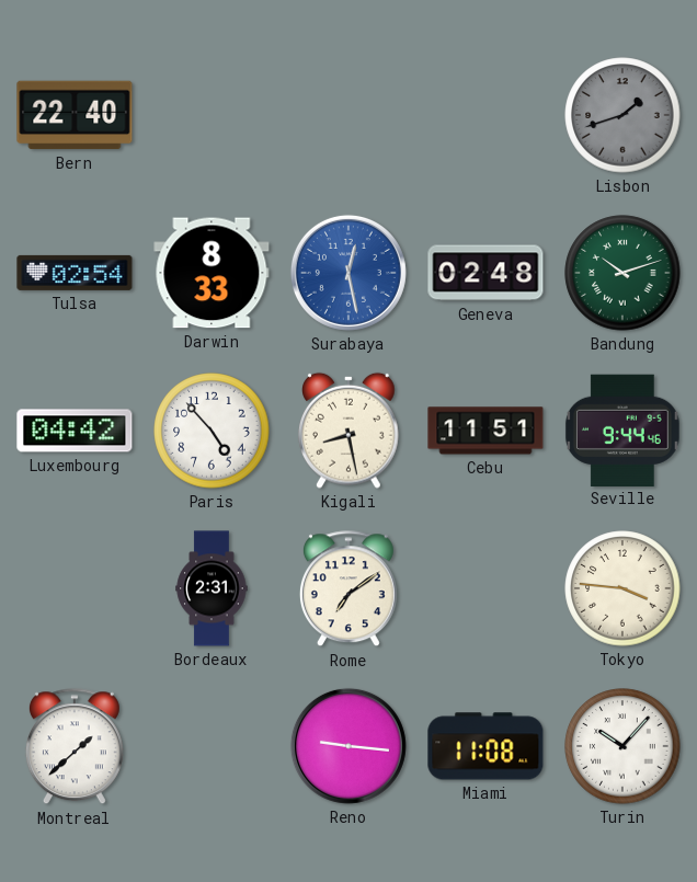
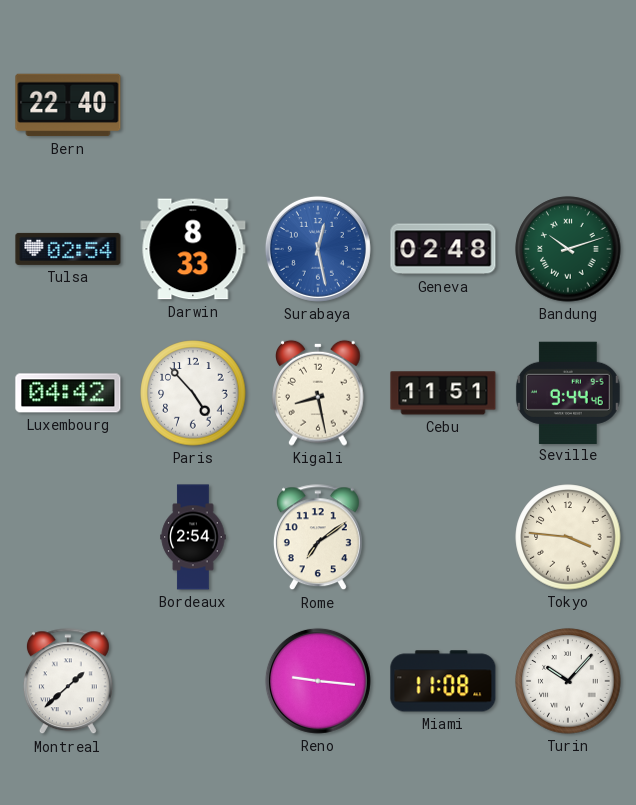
Lisbon: 1:42 -> none (622, 115)
Bordeaux: 2:31 -> 2:54 (193, 537)
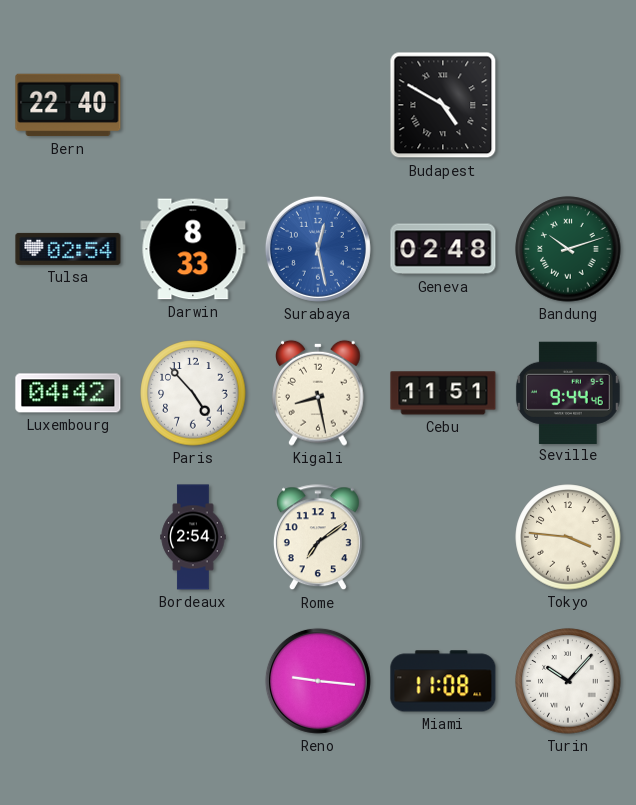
Budapest: none -> 4:50 (443, 105)
Montreal: 1:38 -> none (68, 682)
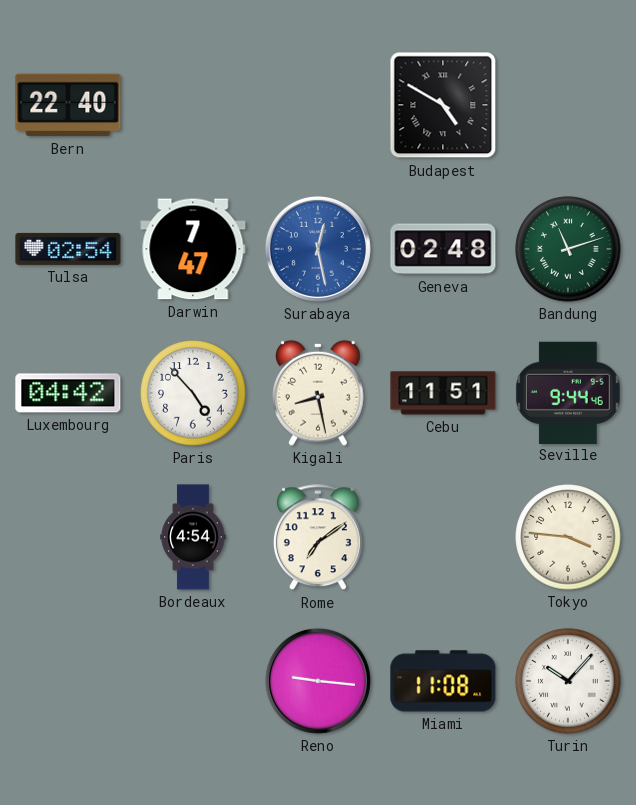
Darwin: 8:33 -> 7:47 (193, 249)
Bandung: 10:12 -> 11:12 (568, 249)
Bordeaux: 2:54 -> 4:54 (193, 537)
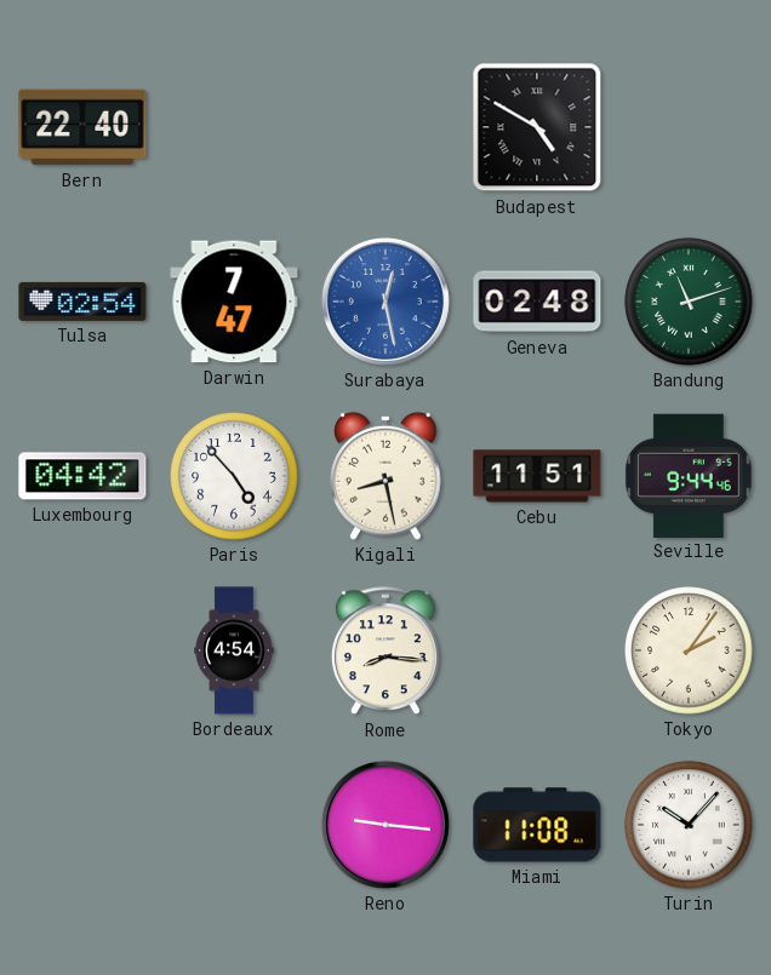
Rome: 7:09 -> 8:16 (385, 652)
Tokyo: 3:46 -> 2:06 (689, 650)
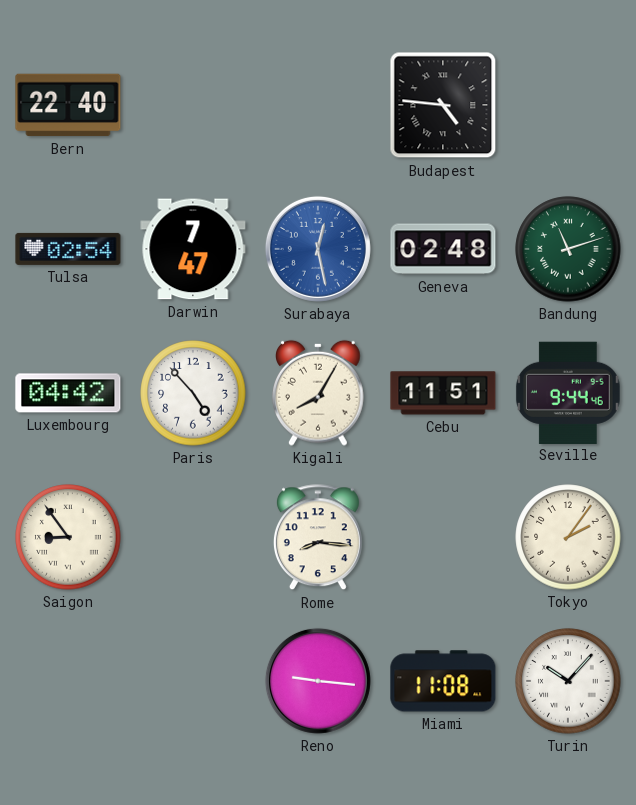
Budapest: 4:50 -> 4:46 (443, 105)
Kigali: 8:28 -> 8:05 (319, 393)
Saigon: none -> 8:54 (68, 537)
Bordeaux: 4:54 -> none (234, 650)
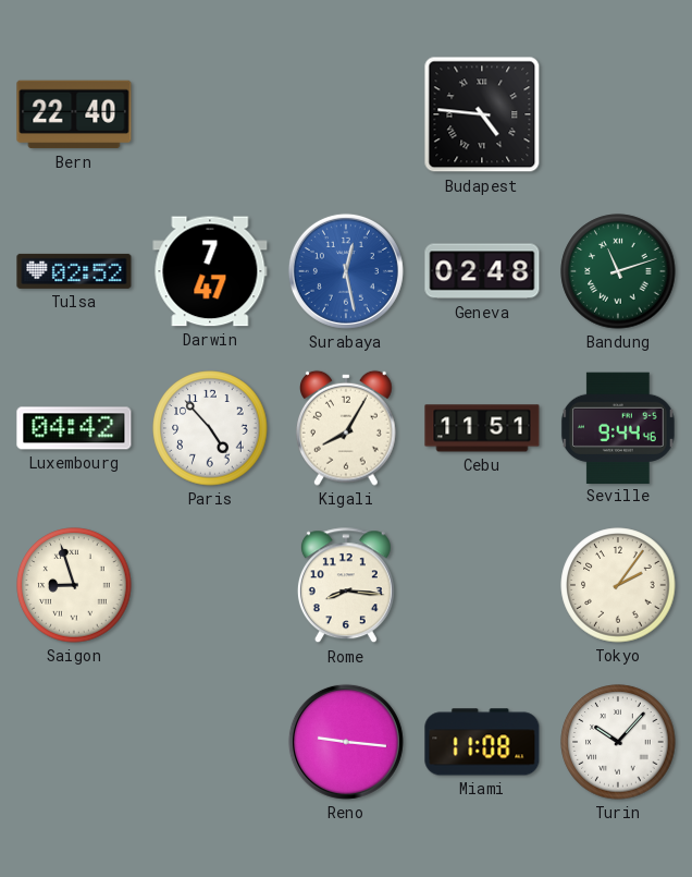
Tulsa: 02:54 -> 02:52 (74, 271)
Saigon: 8:54 -> 8:57 (74, 585)
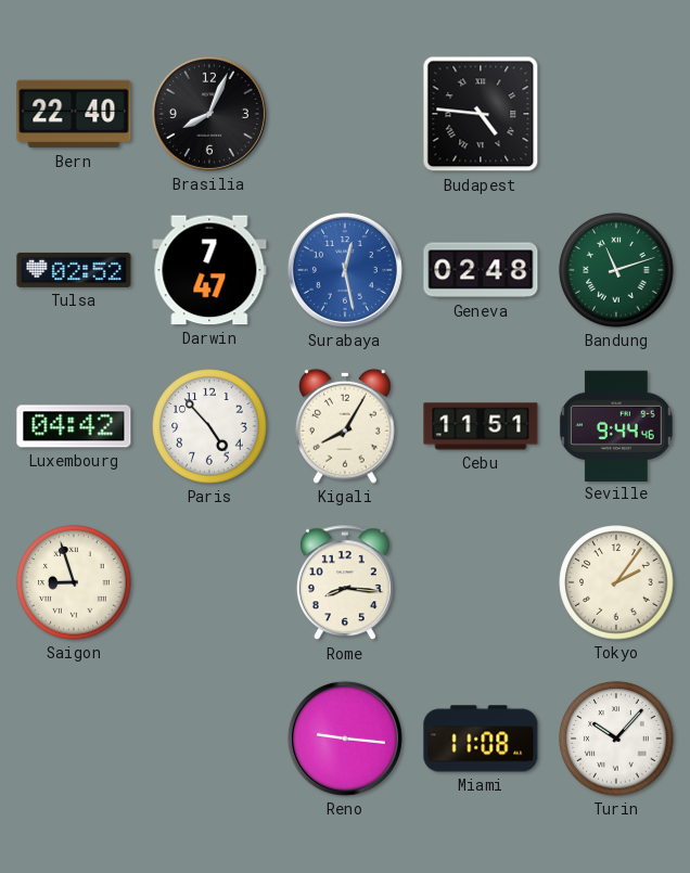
Brasilia: none -> 8:04 (209, 114)
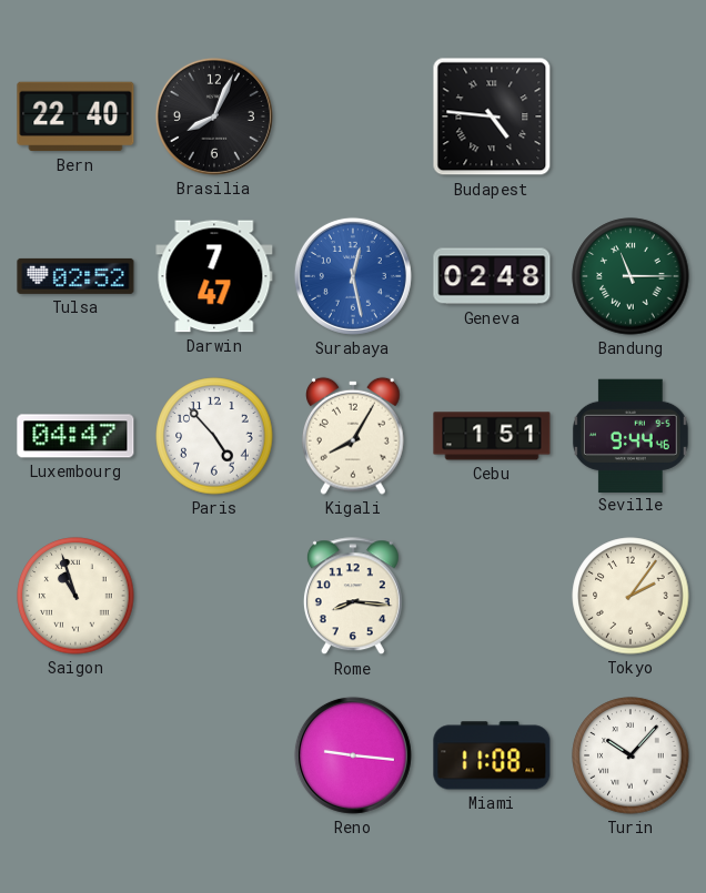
Bandung: 11:12 -> 11:15 (631, 276)
Luxembourg: 04:42 -> 04:47 (75, 436)
Cebu: 11:51 -> 1:51 (492, 436)
Saigon: 8:57 -> 10:57 (75, 596)
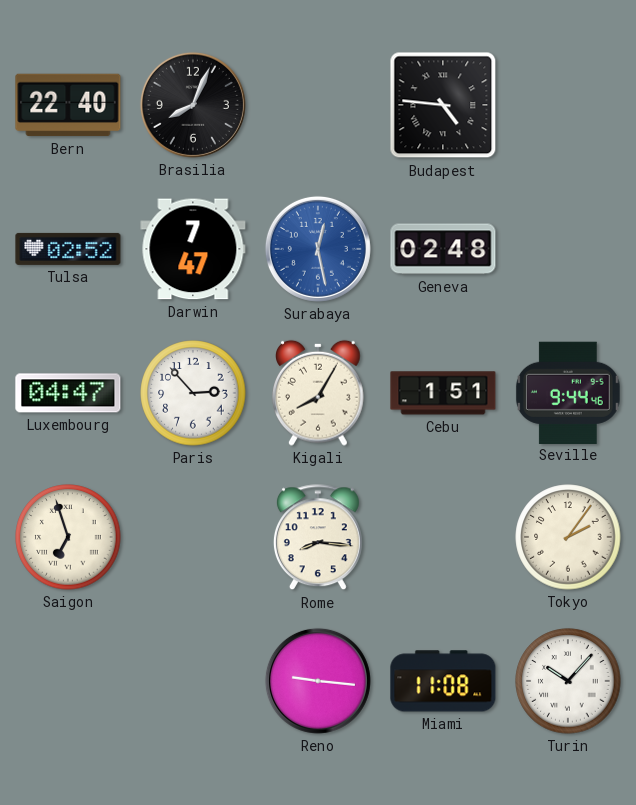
Bandung: 11:15 -> none (631, 276)
Paris: 4:53 -> 2:53 (193, 393)
Saigon: 10:57 -> 6:57 (68, 537)
